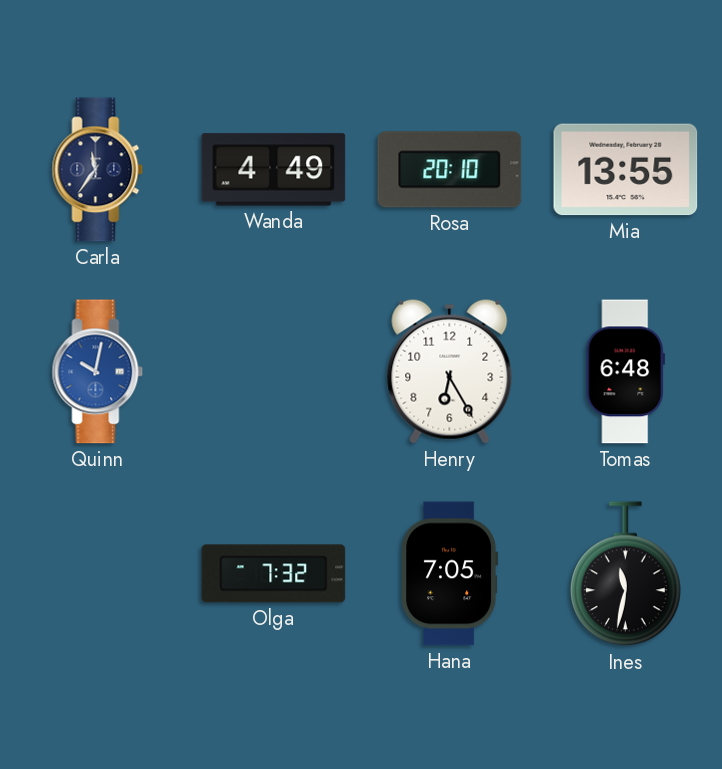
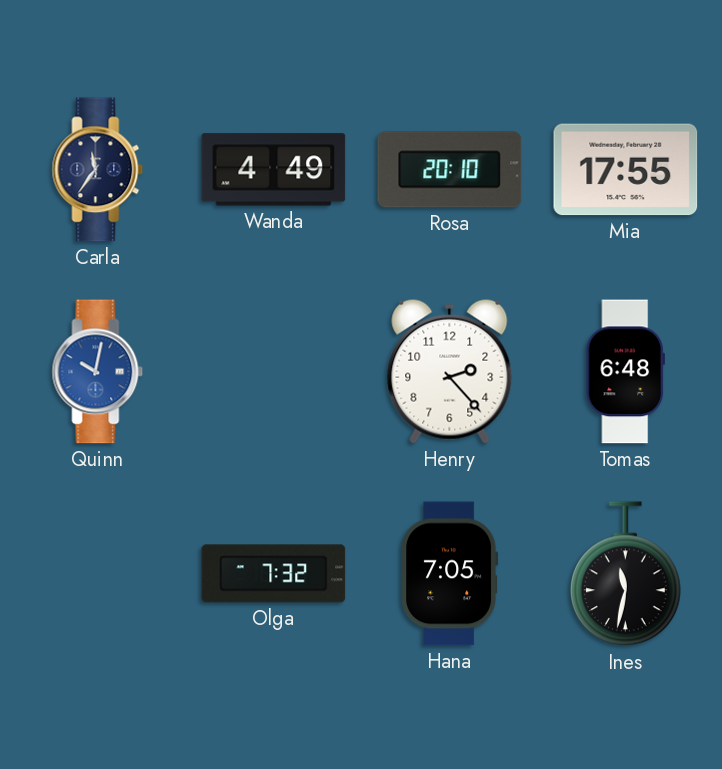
Mia: 13:55 -> 17:55 (626, 170)
Henry: 6:25 -> 2:23 (450, 371)
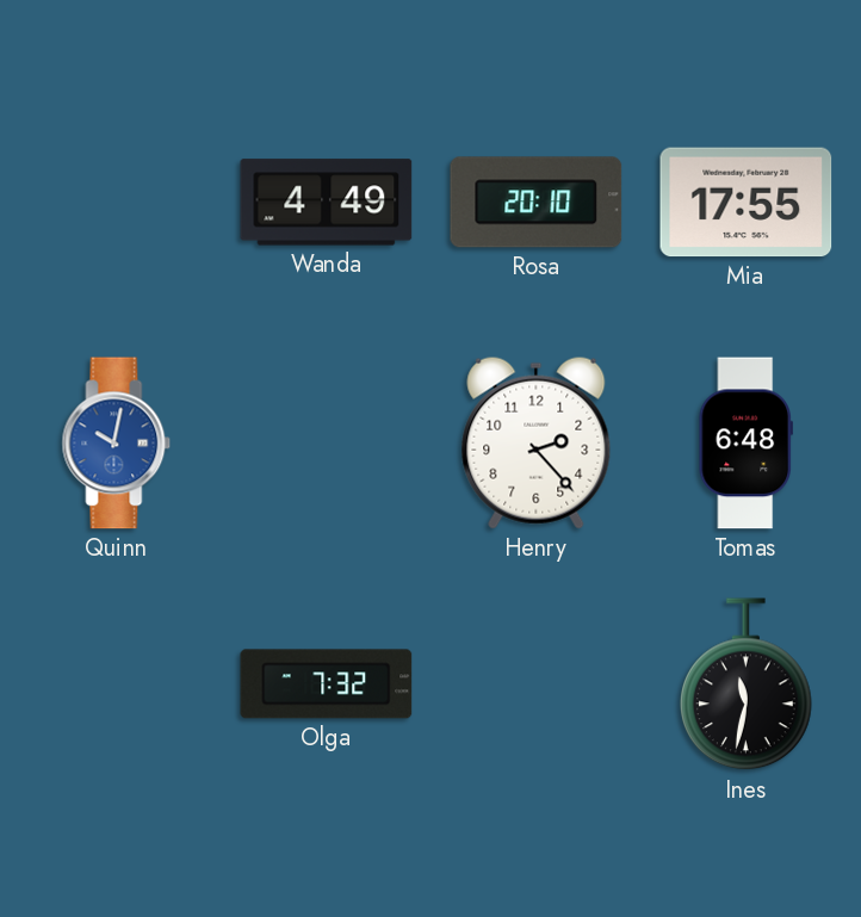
Carla: 11:36 -> none (98, 170)
Hana: 7:05 -> none (450, 574)
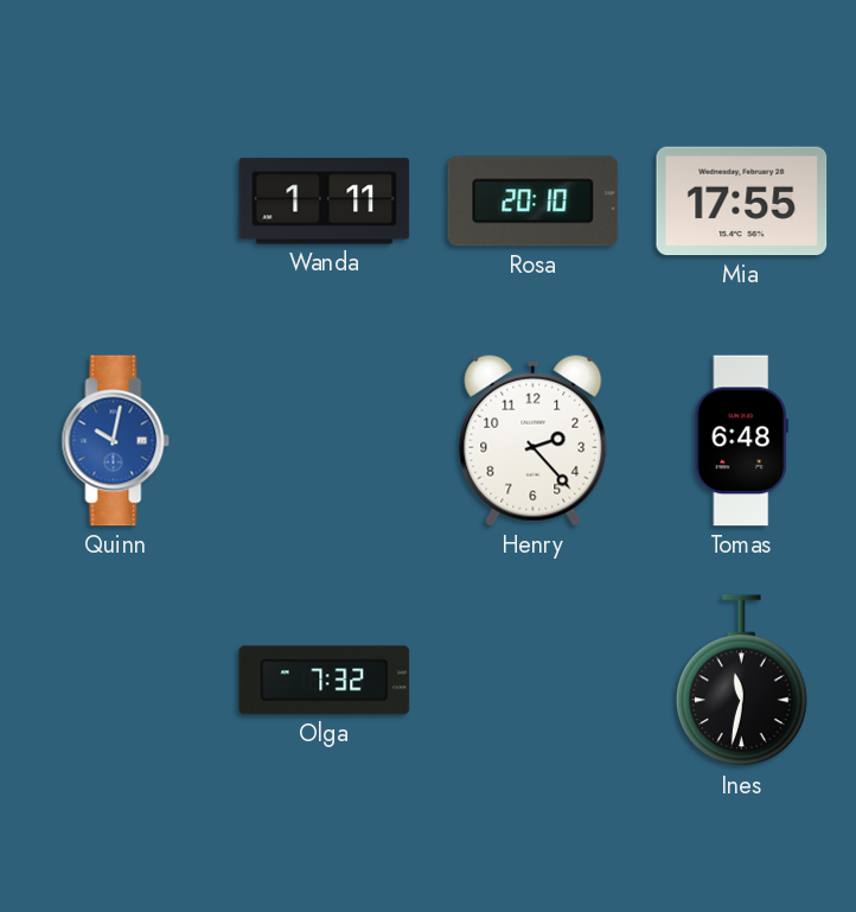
Wanda: 4:49 -> 1:11 (325, 202)
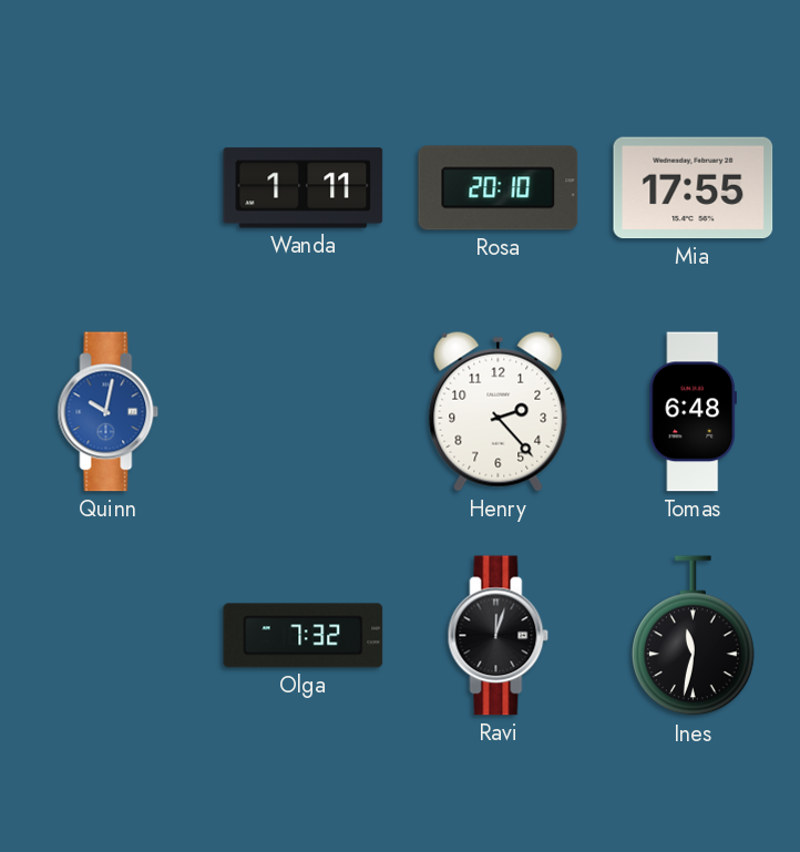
Ravi: none -> 12:03 (499, 636)
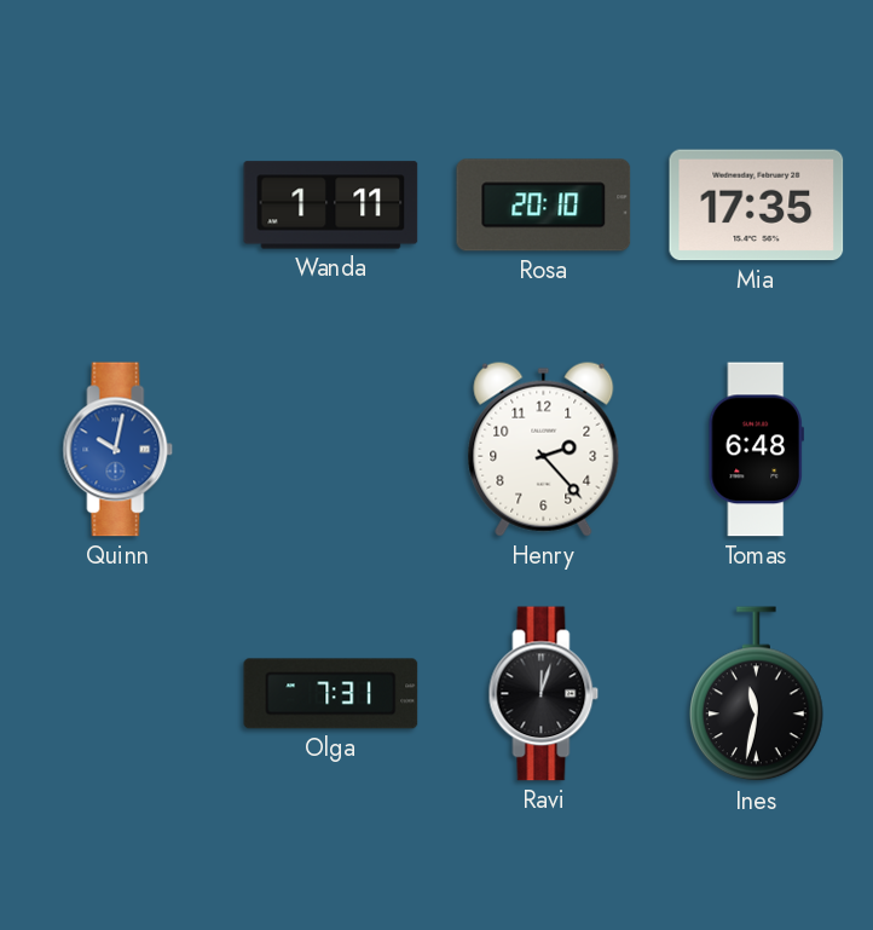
Mia: 17:55 -> 17:35 (757, 206)
Olga: 7:32 -> 7:31 (331, 694)
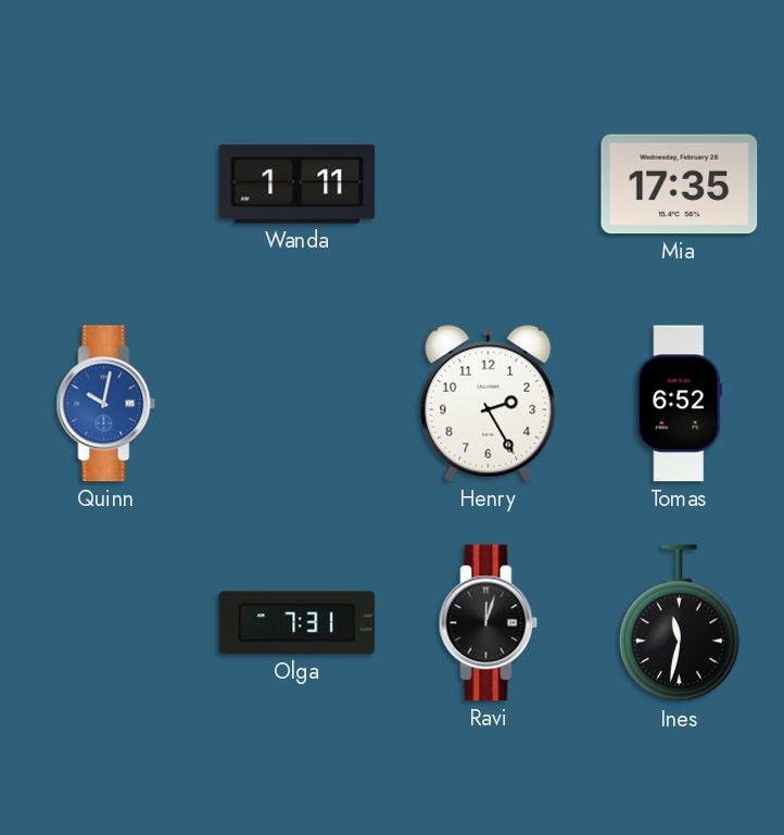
Rosa: 20:10 -> none (544, 206)
Henry: 2:23 -> 2:25 (489, 403)
Tomas: 6:48 -> 6:52 (679, 404)
